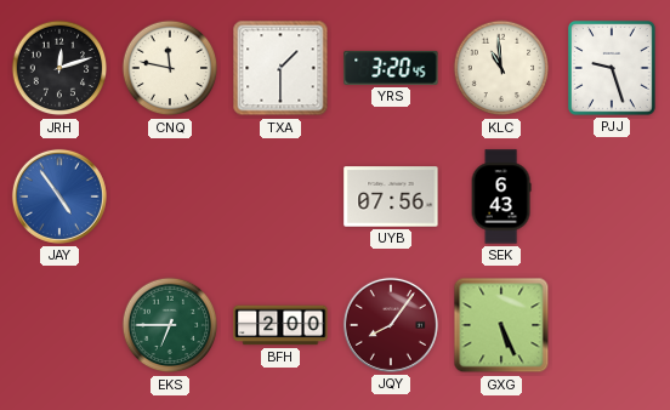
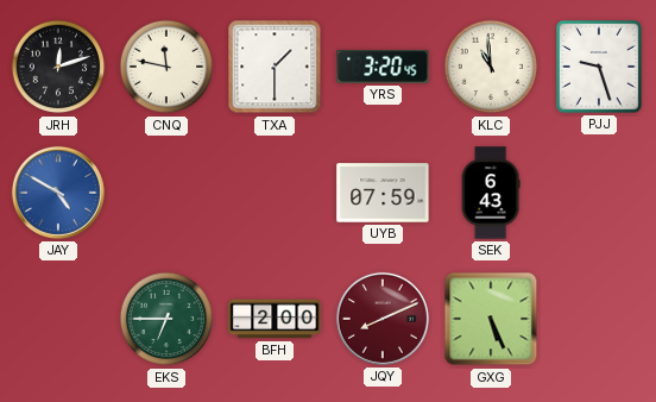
JAY: 4:54 -> 4:50 (58, 193)
UYB: 07:56 -> 07:59 (383, 193)
JQY: 8:06 -> 8:11 (383, 319)
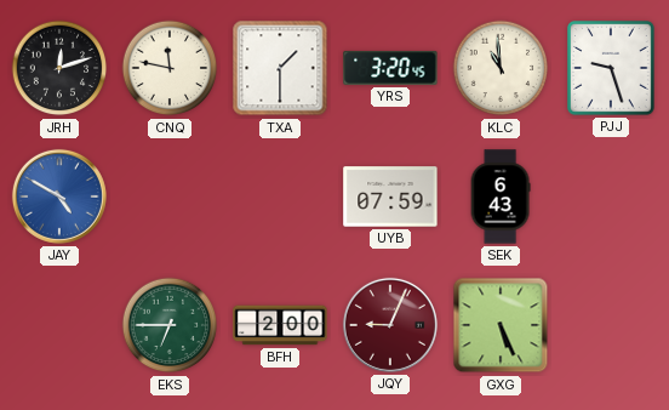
JQY: 8:11 -> 9:04 (390, 325)
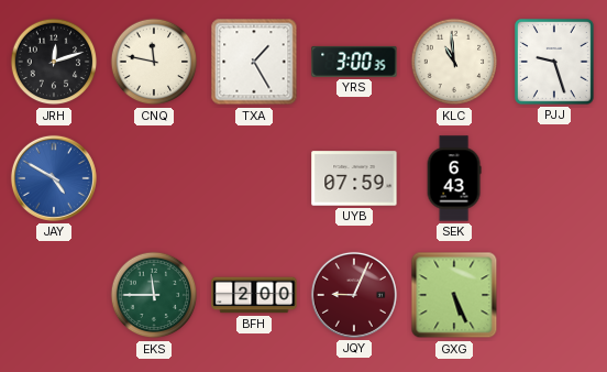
TXA: 1:30 -> 1:25 (254, 62)
YRS: 3:20 -> 3:00 (354, 62)
EKS: 6:45 -> 11:45 (154, 295)
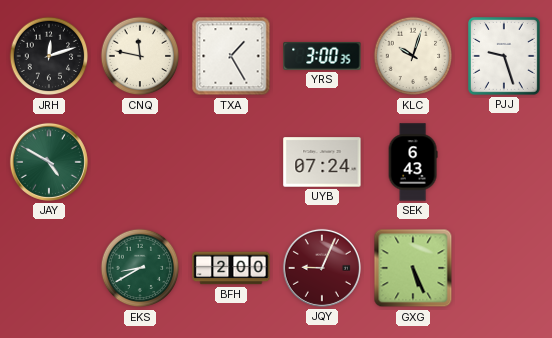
KLC: 10:59 -> 10:03 (413, 56)
JAY dial: blue -> green (49, 162)
UYB: 07:59 -> 07:24 (322, 162)
EKS: 11:45 -> 8:40 (140, 268)
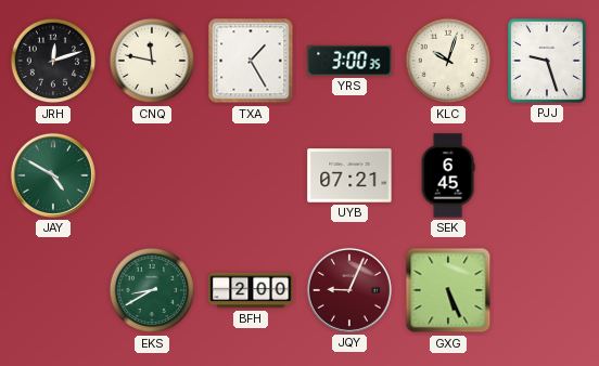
UYB: 07:24 -> 07:21 (349, 175)
SEK: 6:43 -> 6:45 (448, 175)
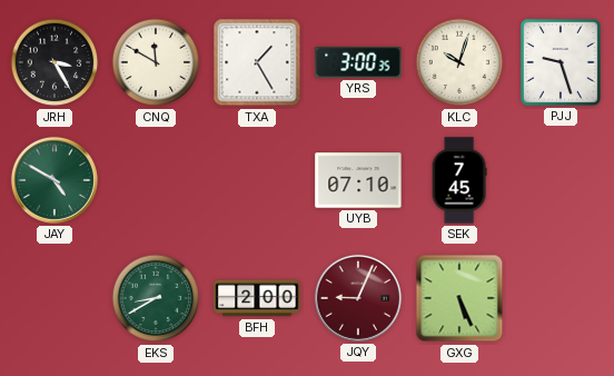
JRH: 12:12 -> 3:25 (55, 62)
CNQ: 11:47 -> 11:50 (156, 62)
UYB: 07:21 -> 07:10 (358, 180)
SEK: 6:45 -> 7:45 (459, 180)
